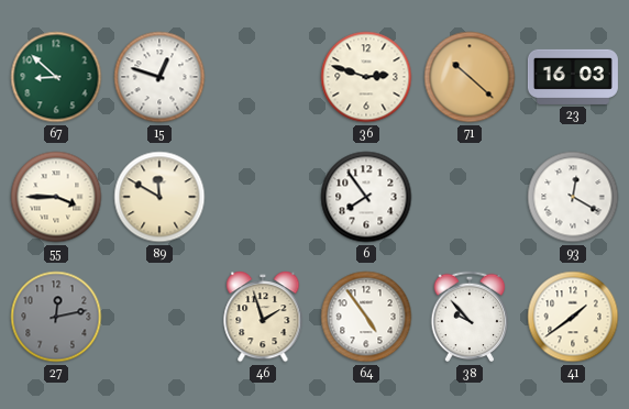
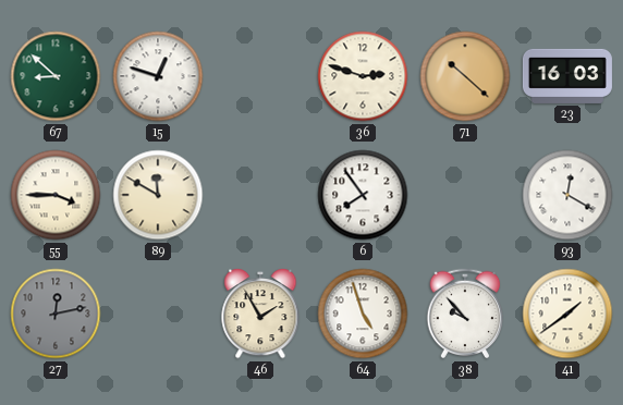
46: 1:57 -> 1:55 (260, 315)
64: 4:54 -> 4:57 (363, 314)
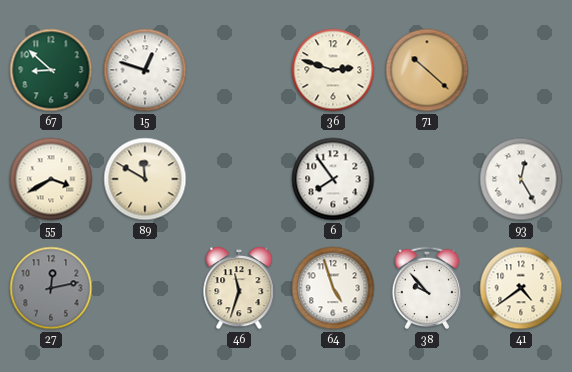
23: 16:03 -> none (567, 76)
55: 3:45 -> 3:40 (51, 179)
93: 12:20 -> 12:25 (521, 179)
46: 1:55 -> 11:33 (239, 289)
41: 1:39 -> 4:39 (521, 288)
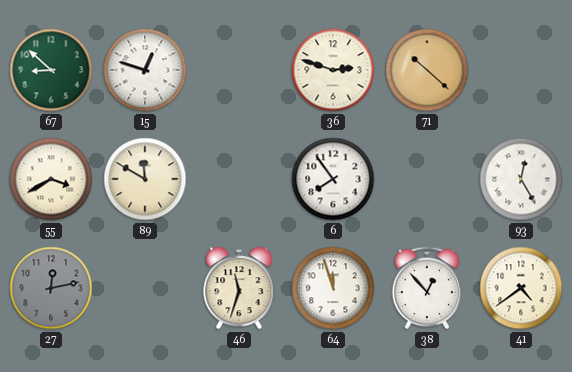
64: 4:57 -> 11:57 (333, 288)
38: 9:53 -> 12:53 (427, 288)
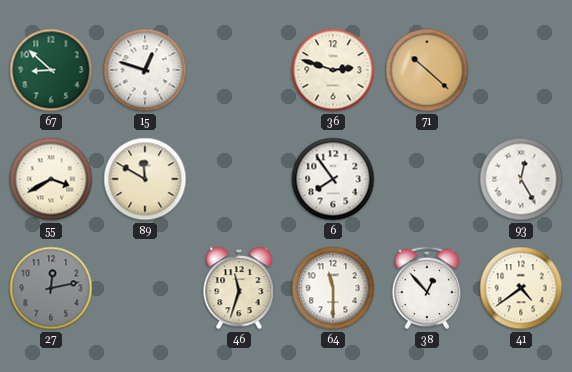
64: 11:57 -> 11:30 (333, 288)
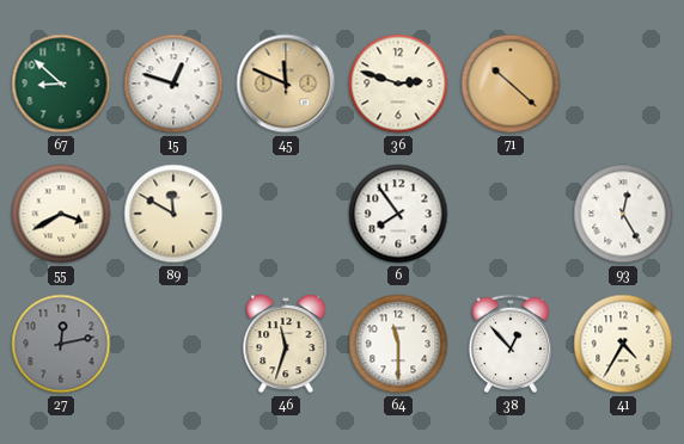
45: none -> 11:49 (286, 84)
41: 4:39 -> 4:35 (623, 344)
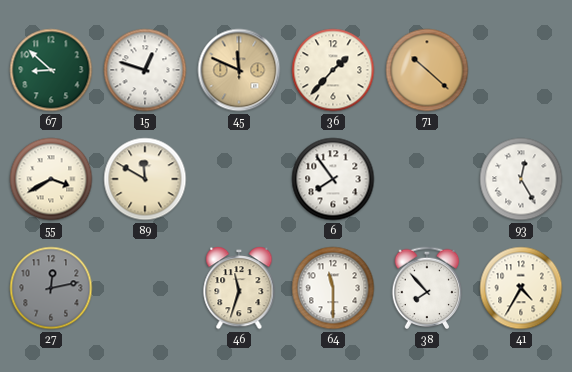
36: 2:48 -> 1:37 (333, 70)
38: 12:53 -> 7:53 (427, 288)
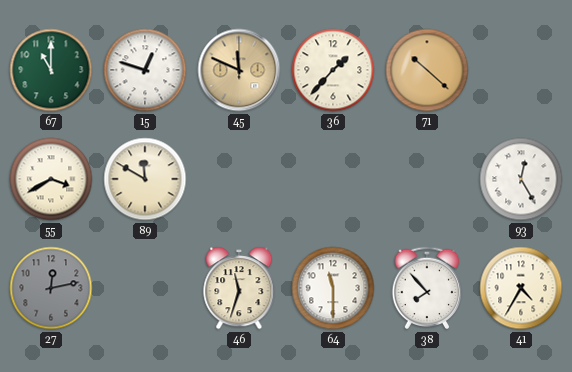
67: 8:52 -> 11:00 (51, 70)
6: 7:54 -> none (333, 179)
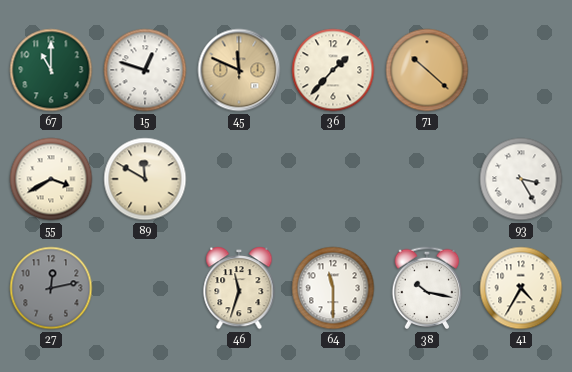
93: 12:25 -> 3:25 (521, 179)
38: 7:53 -> 10:17 (427, 288)
